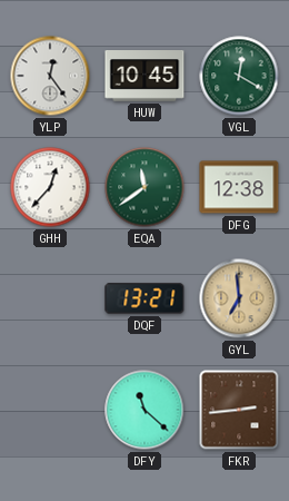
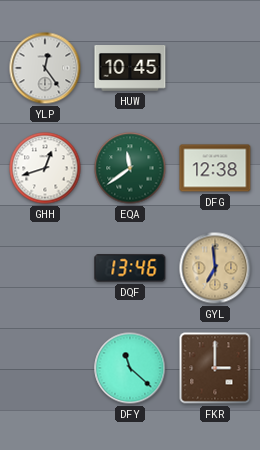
VGL: 12:20 -> none (239, 76)
GHH: 12:37 -> 12:42 (45, 168)
DQF: 13:21 -> 13:46 (130, 268)
FKR: 2:44 -> 3:00 (215, 368)
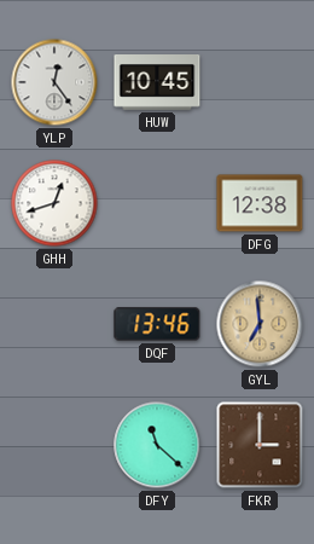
EQA: 11:39 -> none (130, 168)
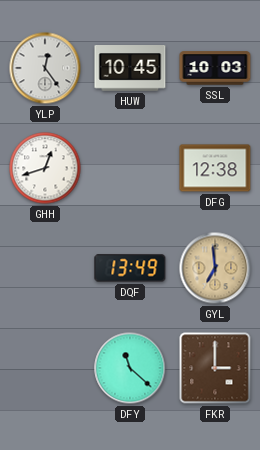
SSL: none -> 10:03 (215, 68)
DQF: 13:46 -> 13:49 (130, 268)
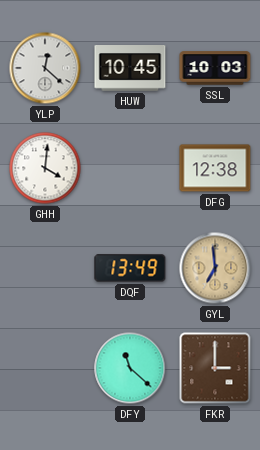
YLP: 12:24 -> 12:22 (45, 68)
GHH: 12:42 -> 4:01 (45, 168)
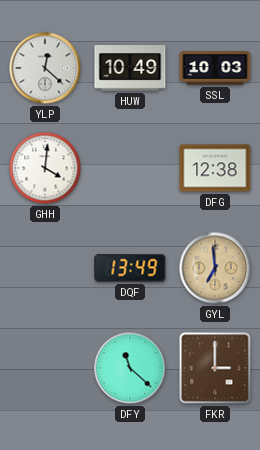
HUW: 10:45 -> 10:49 (130, 68)
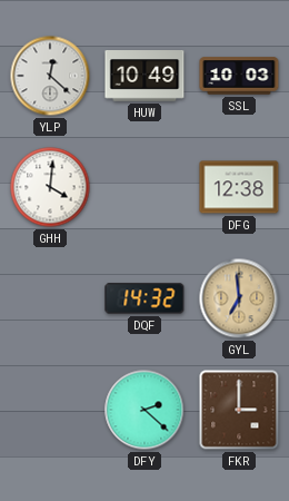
DQF: 13:49 -> 14:32 (144, 298)
DFY: 11:22 -> 2:22 (144, 410)
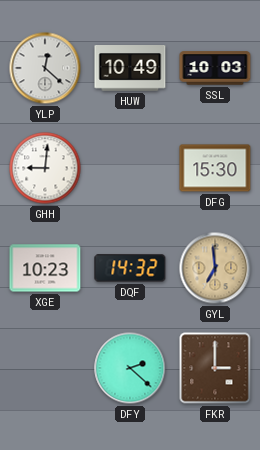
GHH: 4:01 -> 9:01 (45, 168)
DFG: 12:38 -> 15:30 (215, 168)
XGE: none -> 10:23 (45, 268)
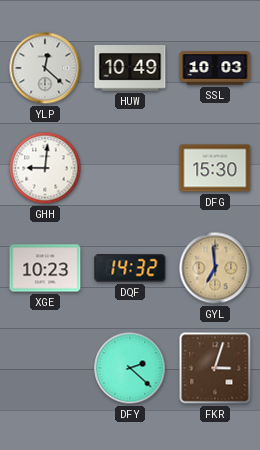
FKR: 3:00 -> 3:03 (215, 368)
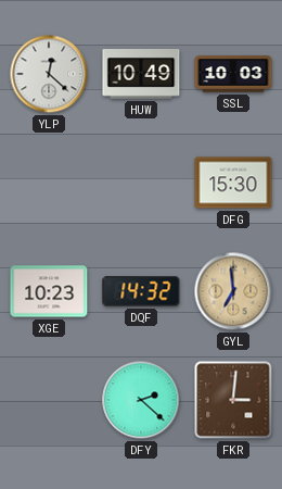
GHH: 9:01 -> none (45, 168)
FKR: 3:03 -> 3:01 (233, 400)
